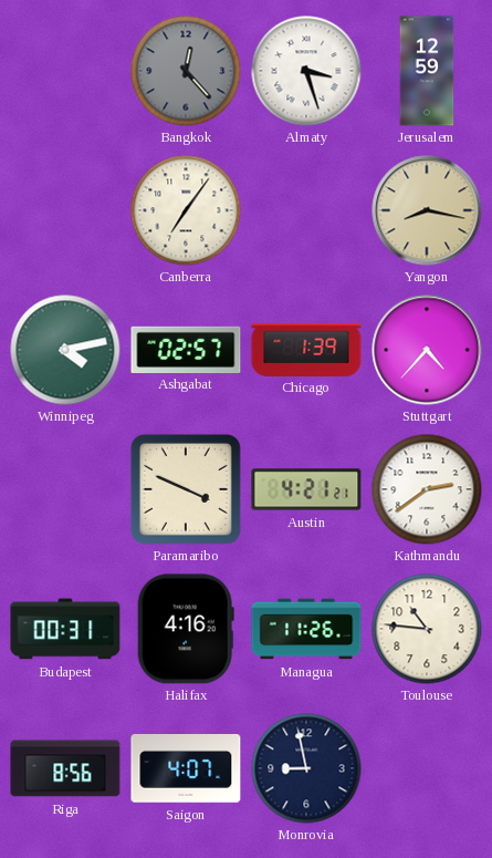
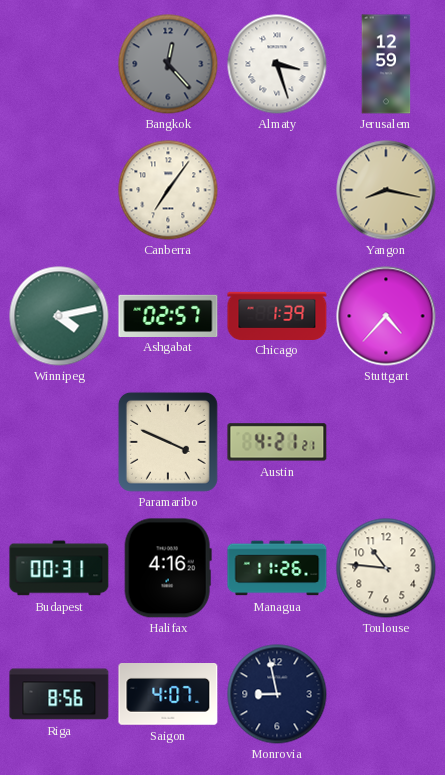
Kathmandu: 2:39 -> none (427, 489)
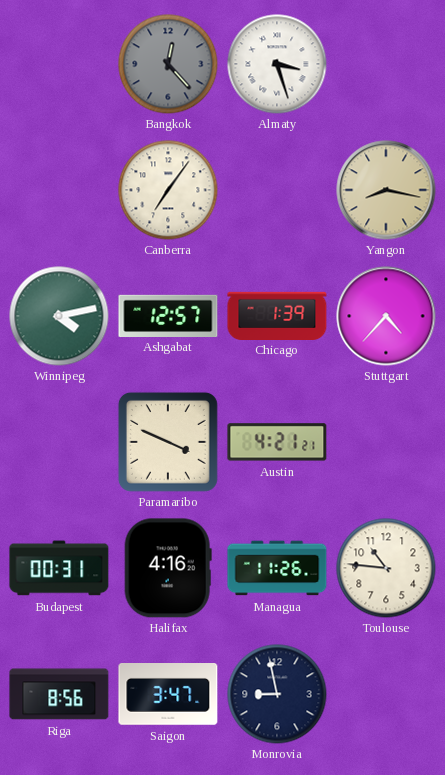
Jerusalem: 12:59 -> none (386, 64)
Ashgabat: 02:57 -> 12:57 (168, 315)
Saigon: 4:07 -> 3:47 (168, 695)
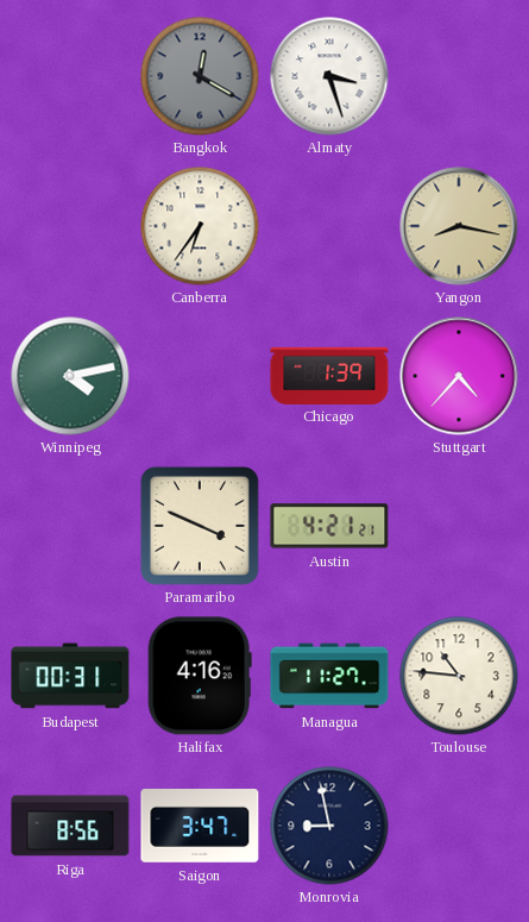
Bangkok: 12:23 -> 12:20 (200, 76)
Canberra: 7:06 -> 6:36 (200, 226)
Ashgabat: 12:57 -> none (168, 315)
Managua: 11:26 -> 11:27 (329, 676)
